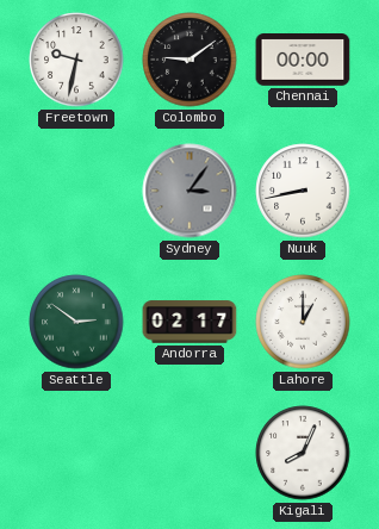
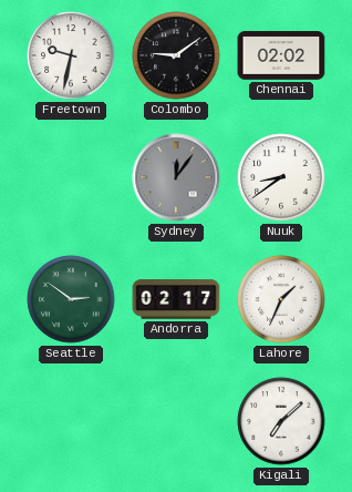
Chennai: 00:00 -> 02:02 (281, 55)
Sydney: 3:06 -> 12:06 (176, 177)
Nuuk: 8:43 -> 8:39 (281, 177)
Lahore: 1:00 -> 1:34 (281, 299)
Kigali: 8:04 -> 7:08 (281, 421)
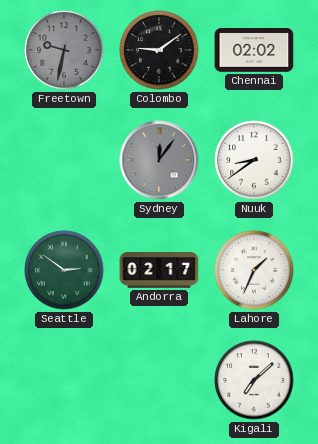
Freetown dial: white -> grey (64, 50)
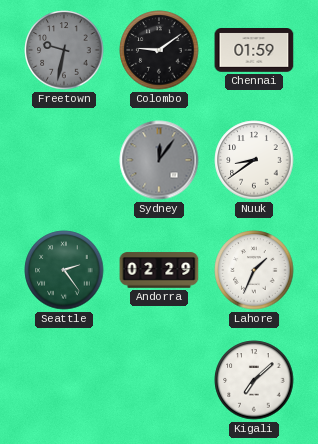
Chennai: 02:02 -> 01:59 (254, 50)
Seattle: 2:51 -> 2:24 (64, 270)
Andorra: 02:17 -> 02:29 (159, 270)
